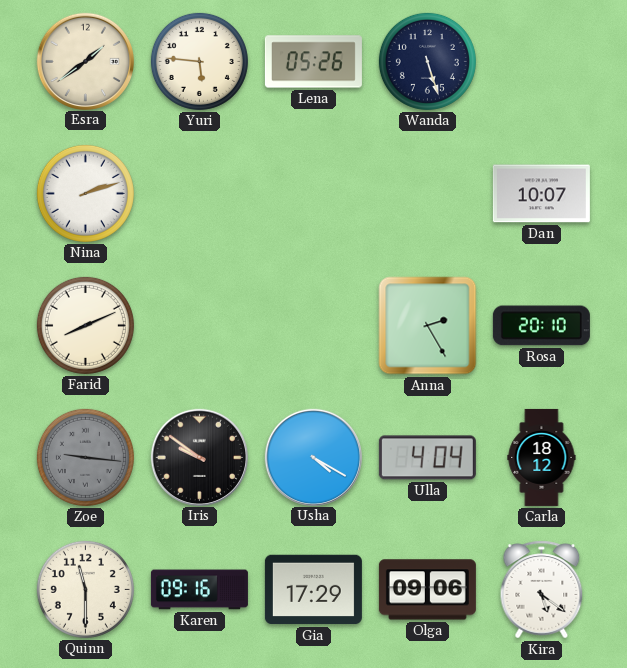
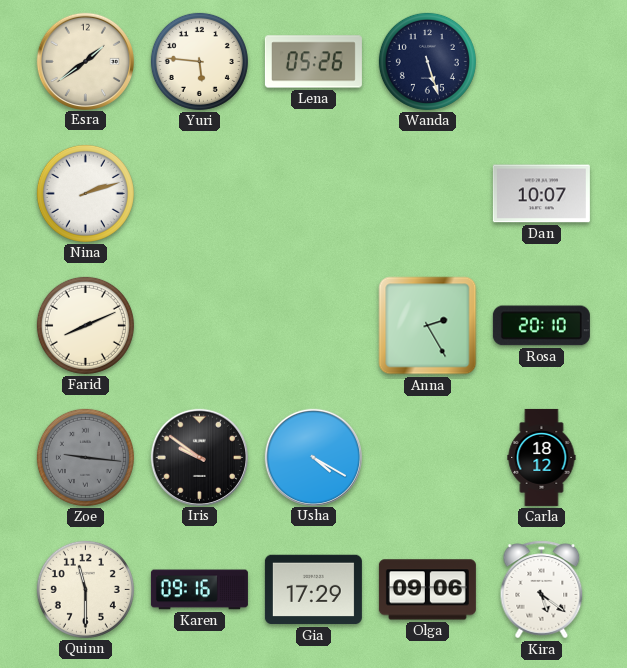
Ulla: 4:04 -> none (427, 458)
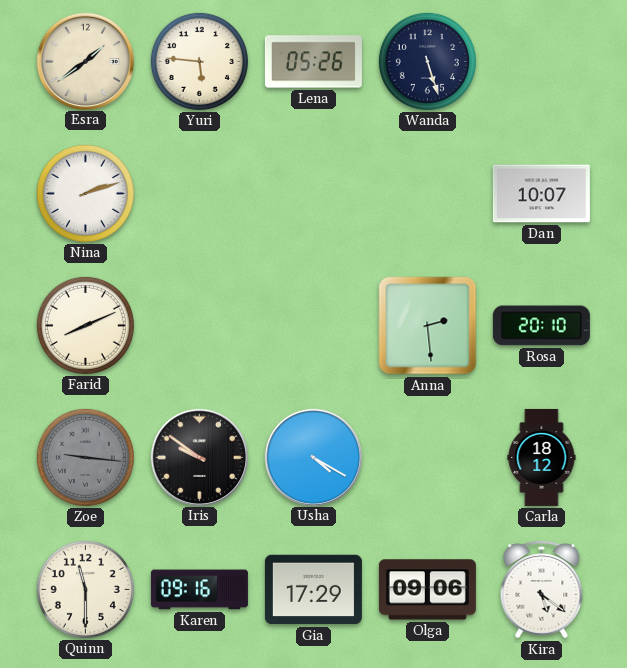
Anna: 2:25 -> 2:29 (428, 326)
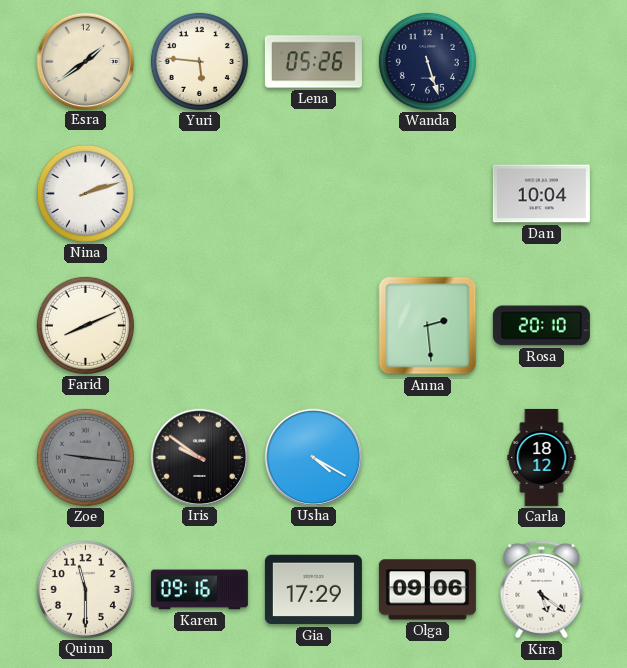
Dan: 10:07 -> 10:04 (541, 194)
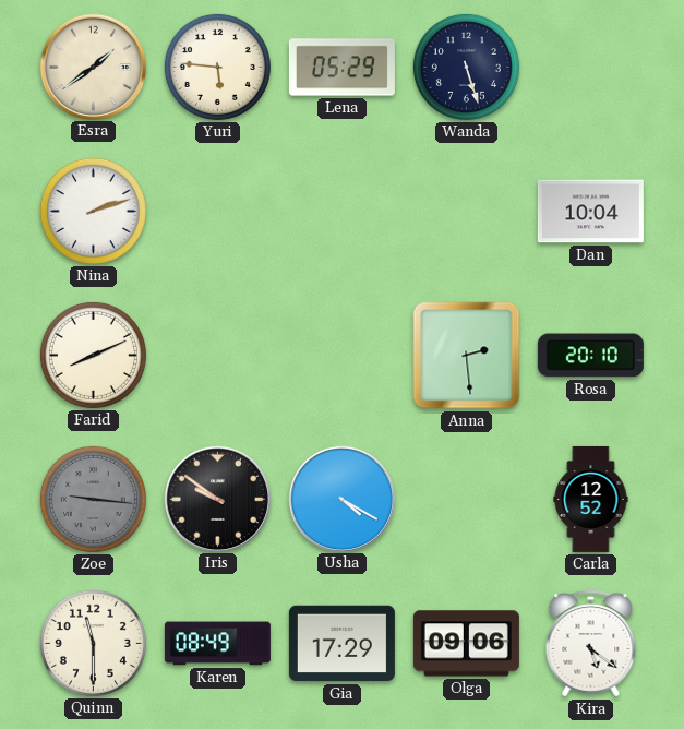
Lena: 05:26 -> 05:29 (341, 68)
Carla: 18:12 -> 12:52 (591, 499)
Karen: 09:16 -> 08:49 (217, 644)
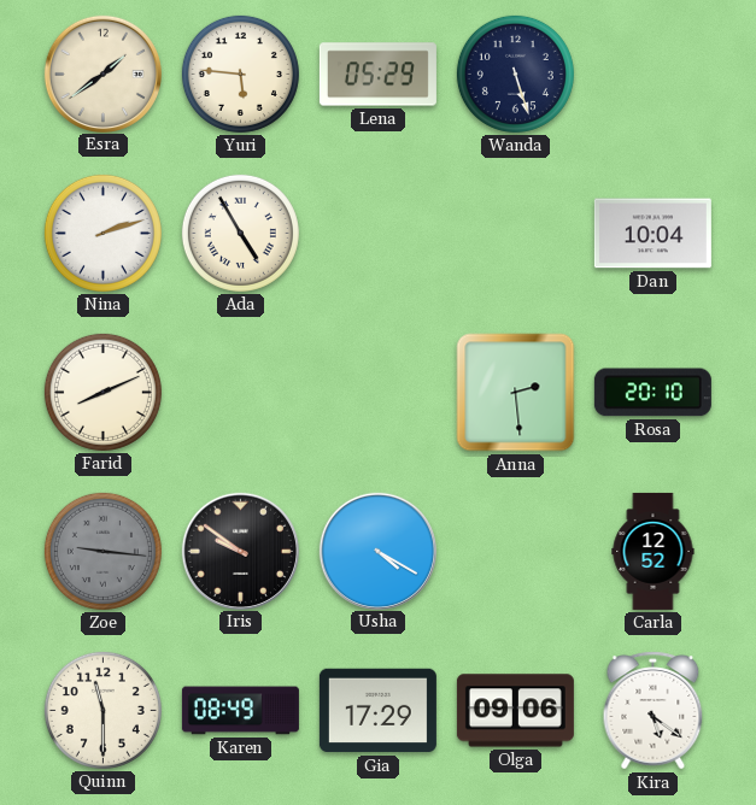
Ada: none -> 4:55 (240, 233)
